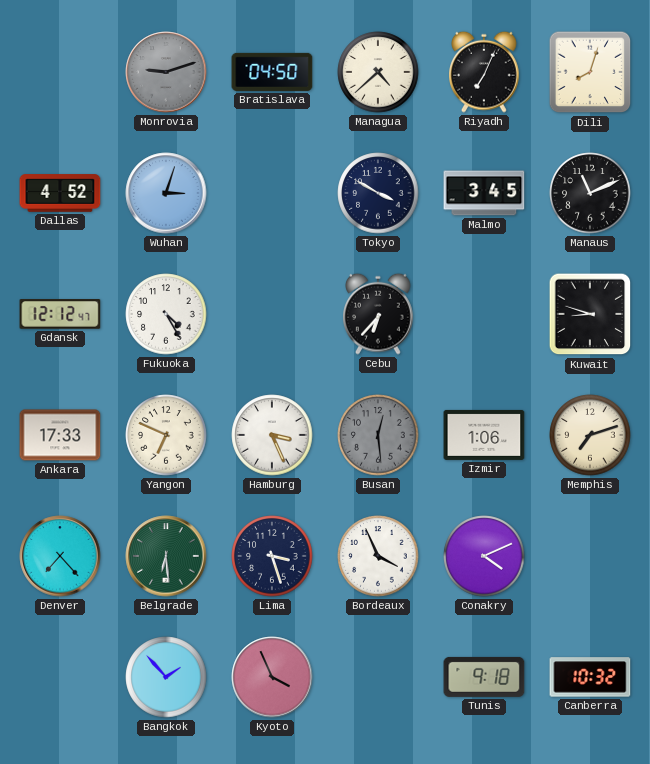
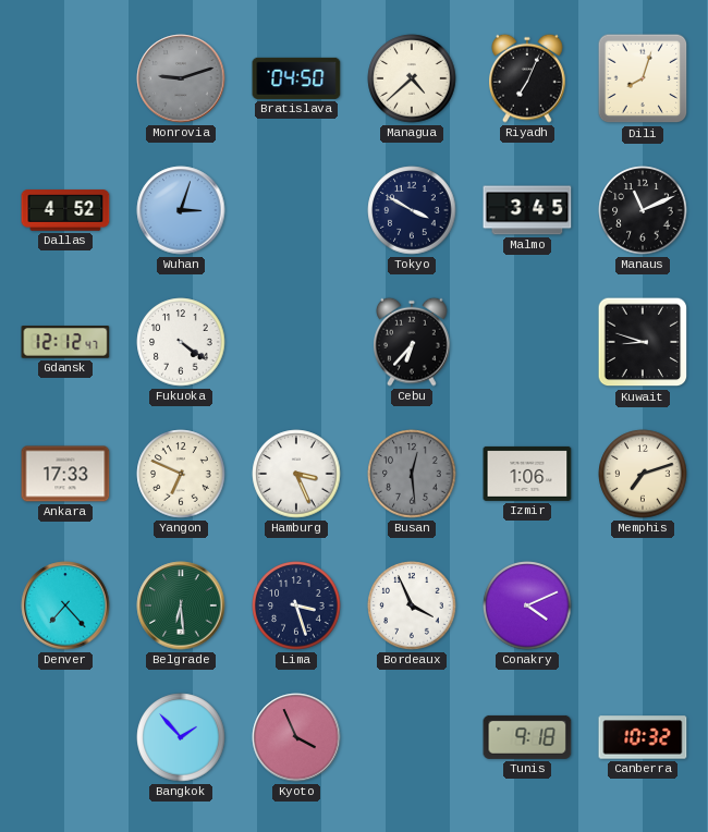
Fukuoka: 4:25 -> 4:21 (181, 342)
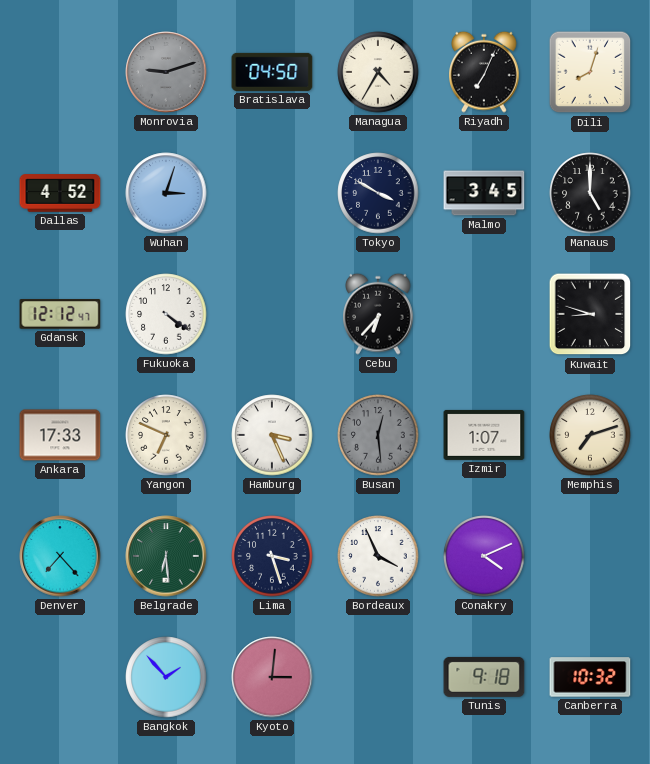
Managua: 4:38 -> 4:35 (378, 72)
Manaus: 11:11 -> 5:00 (590, 193)
Izmir: 1:06 -> 1:07 (484, 435)
Kyoto: 3:56 -> 3:01 (272, 677)
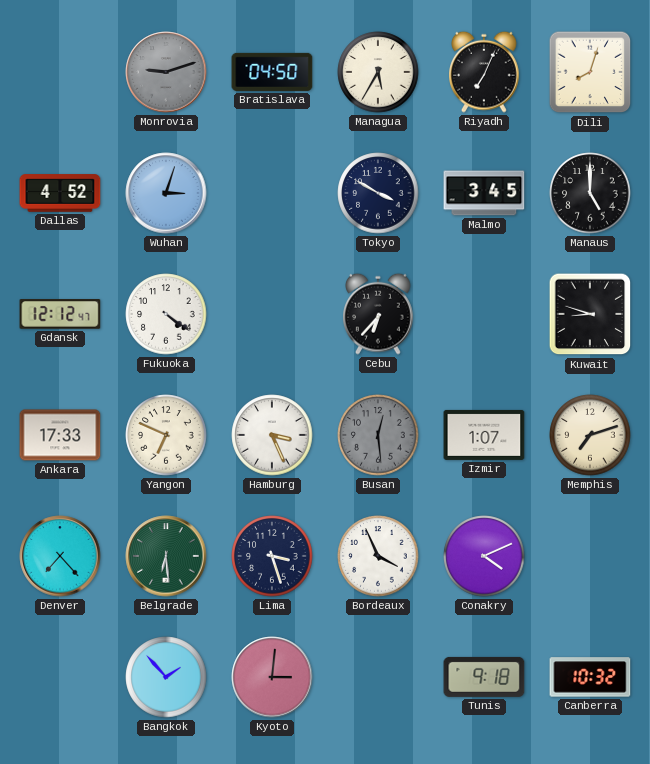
Managua: 4:35 -> 5:35 (378, 72)
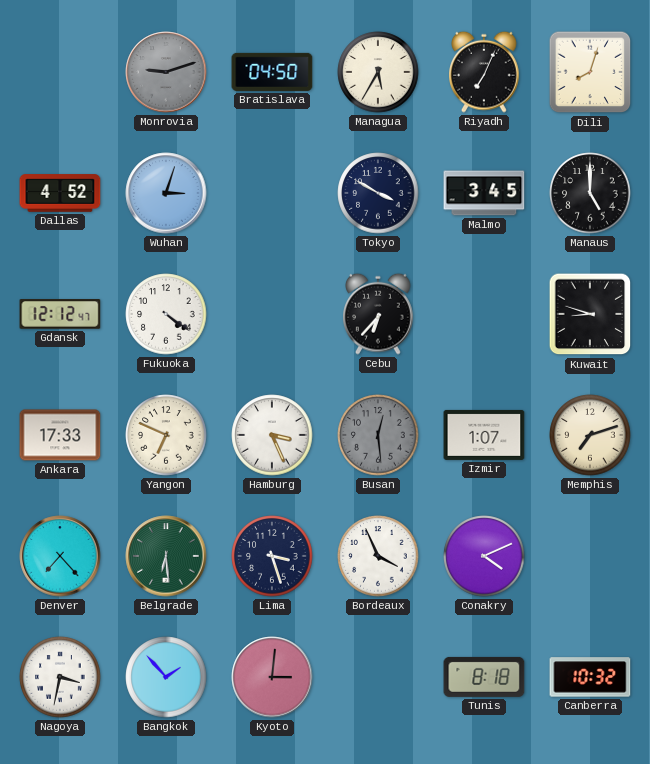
Nagoya: none -> 3:32 (60, 677)
Tunis: 9:18 -> 8:18 (484, 677)
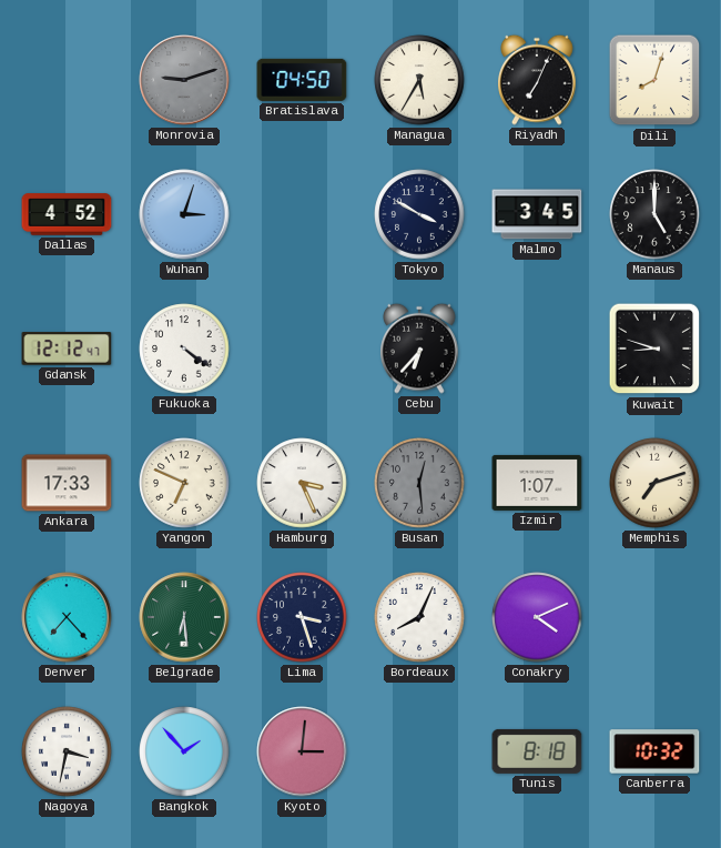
Bordeaux: 3:56 -> 8:04 (419, 617)
